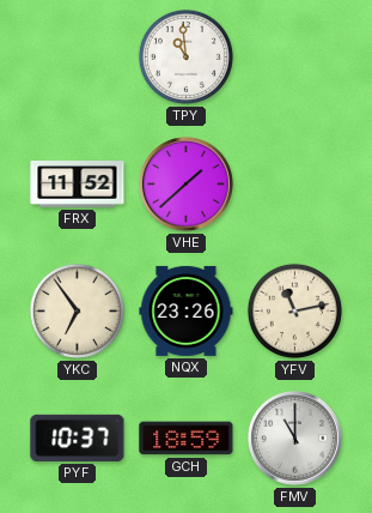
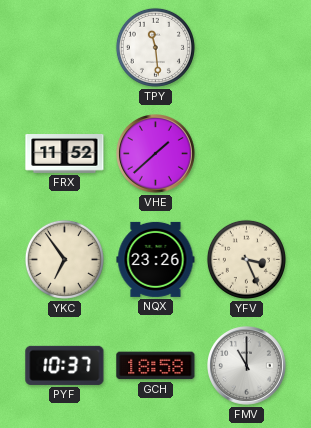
TPY: 10:59 -> 11:29 (155, 47)
YFV: 11:13 -> 3:26 (246, 259)
GCH: 18:59 -> 18:58 (156, 366)
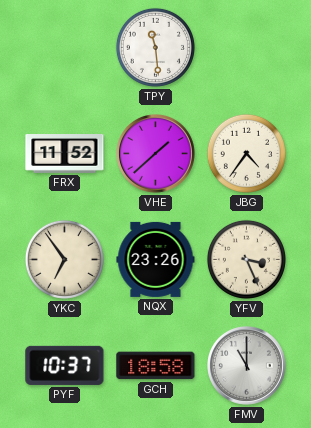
JBG: none -> 4:36 (246, 153)
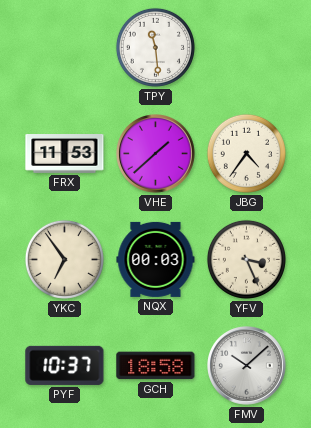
FRX: 11:52 -> 11:53 (65, 154)
NQX: 23:26 -> 00:03 (156, 259)
FMV: 11:00 -> 10:08 (247, 366)
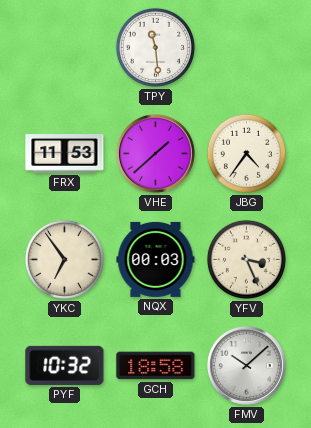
PYF: 10:37 -> 10:32 (65, 365)
